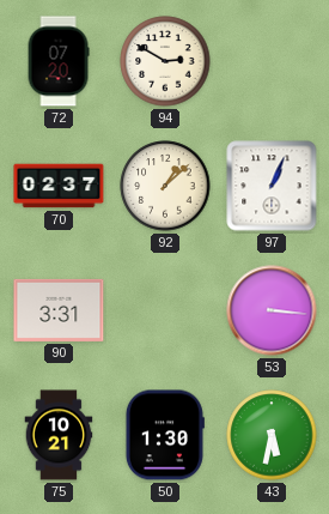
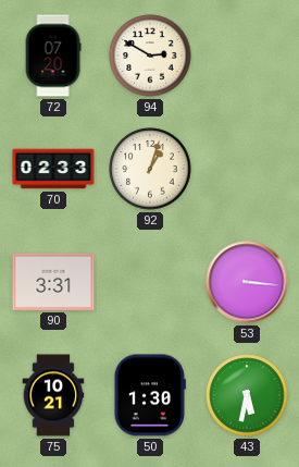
70: 02:37 -> 02:33 (53, 169)
92: 1:08 -> 1:03 (150, 169)
97: 1:04 -> none (272, 186)
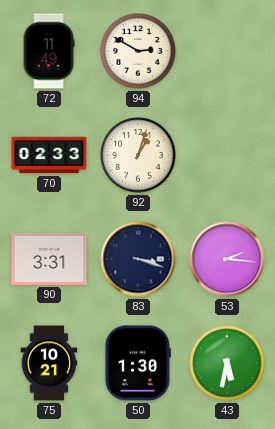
72: 07:20 -> 11:49 (49, 51)
83: none -> 3:18 (138, 259)
53: 3:16 -> 2:16 (227, 259)
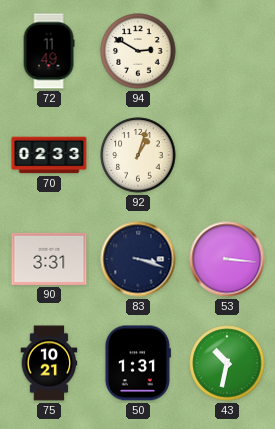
53: 2:16 -> 3:16 (227, 259)
50: 1:30 -> 1:31 (137, 363)
43: 5:32 -> 10:32 (227, 363)
